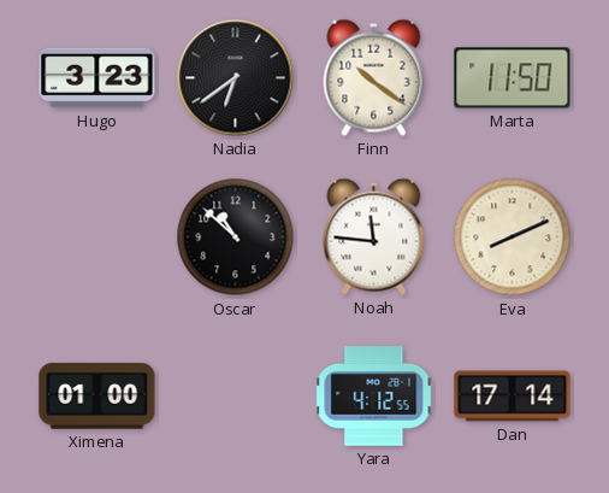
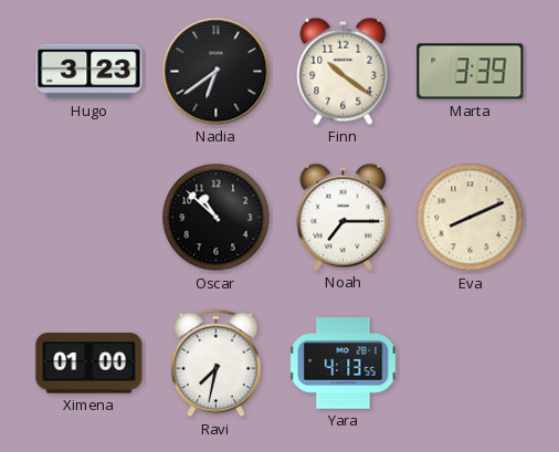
Marta: 11:50 -> 3:39 (471, 72)
Noah: 11:46 -> 7:15 (344, 217)
Ravi: none -> 7:32 (217, 364)
Yara: 4:12 -> 4:13 (344, 364)
Dan: 17:14 -> none (513, 397)
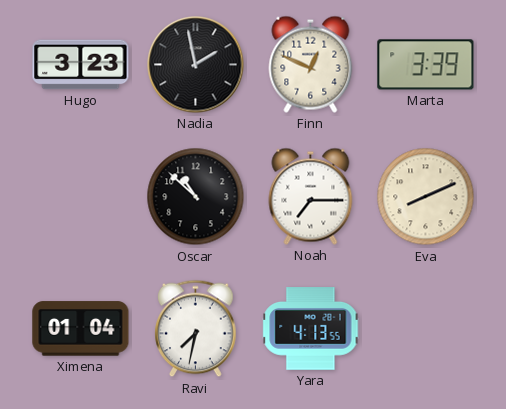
Nadia: 6:39 -> 1:58 (196, 65)
Finn: 10:21 -> 12:49 (311, 64)
Ximena: 01:00 -> 01:04 (81, 329)
